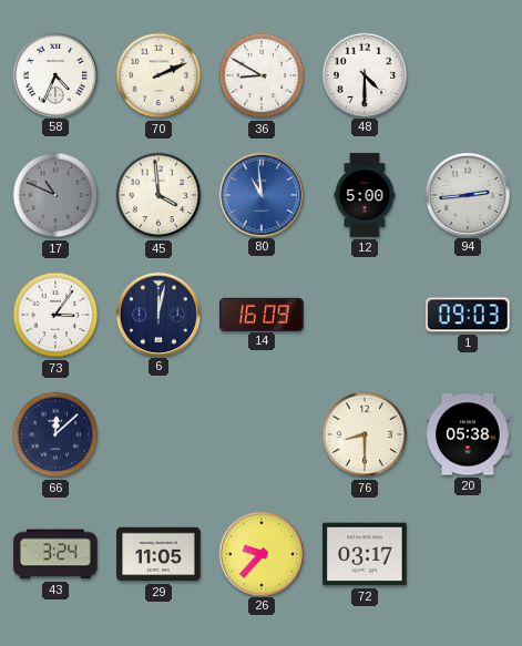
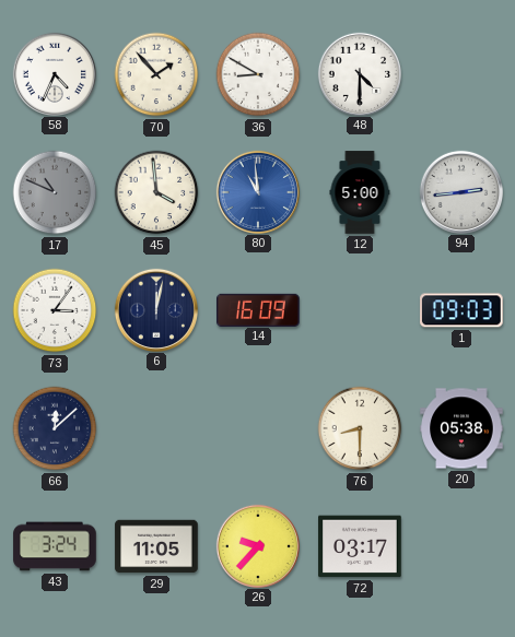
70: 2:11 -> 1:53 (156, 74)
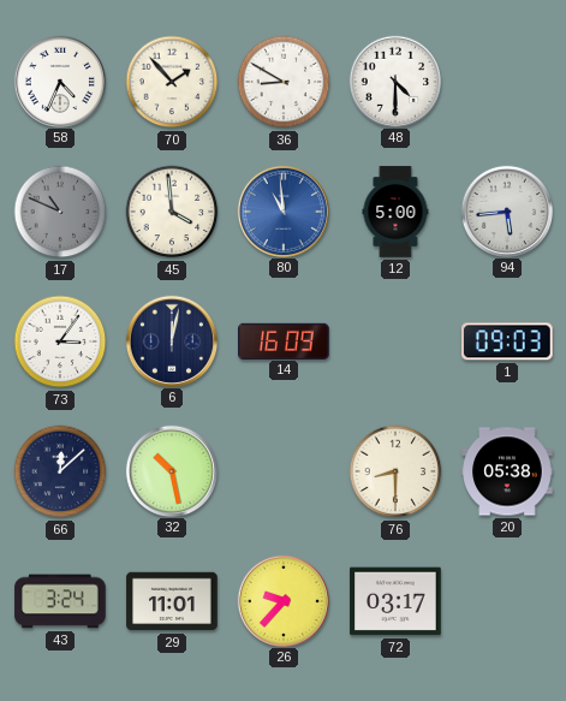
94: 2:44 -> 5:44 (506, 210)
32: none -> 10:28 (171, 470)
29: 11:05 -> 11:01 (172, 601)
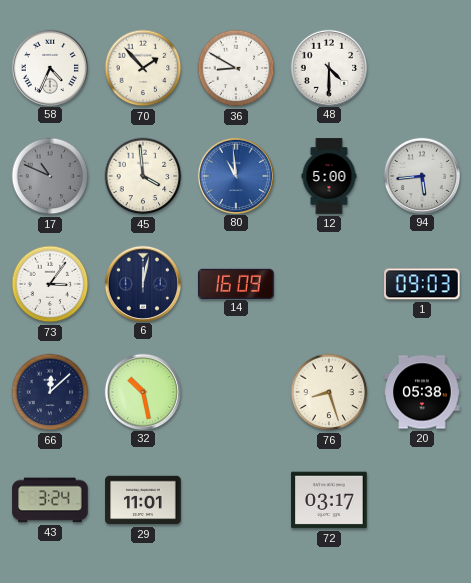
76: 8:30 -> 8:27 (329, 392)
26: 9:37 -> none (282, 600)
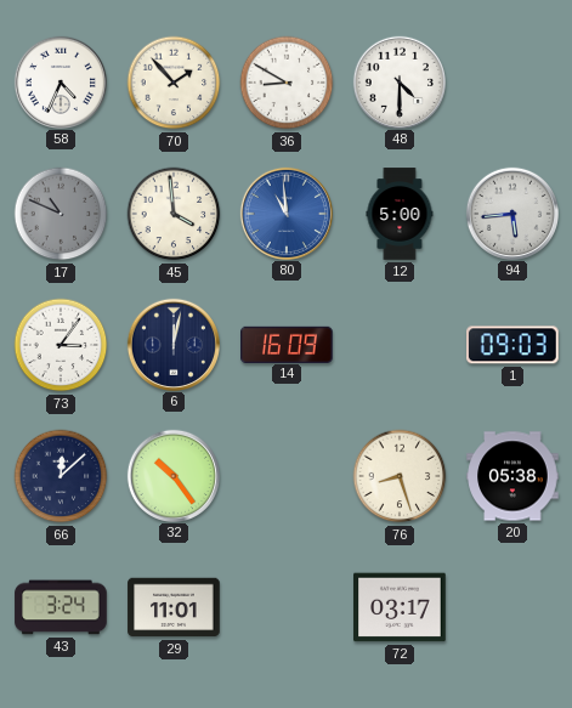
32: 10:28 -> 10:24 (172, 475)
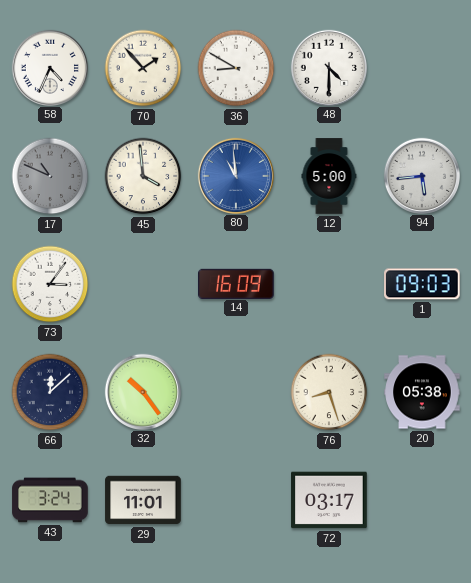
6: 12:02 -> none (172, 344)
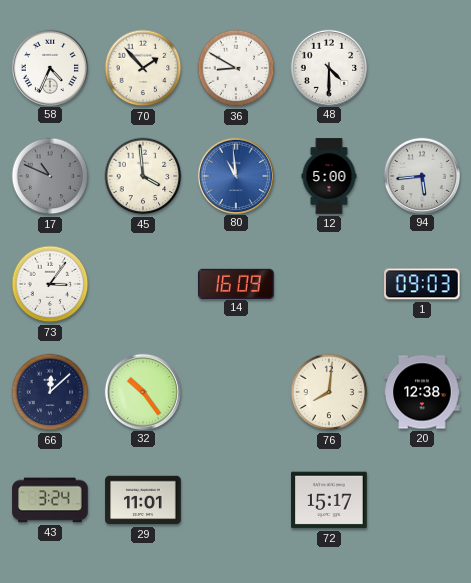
76: 8:27 -> 8:01 (329, 392)
20: 05:38 -> 12:38 (422, 392)
72: 03:17 -> 15:17 (329, 500)
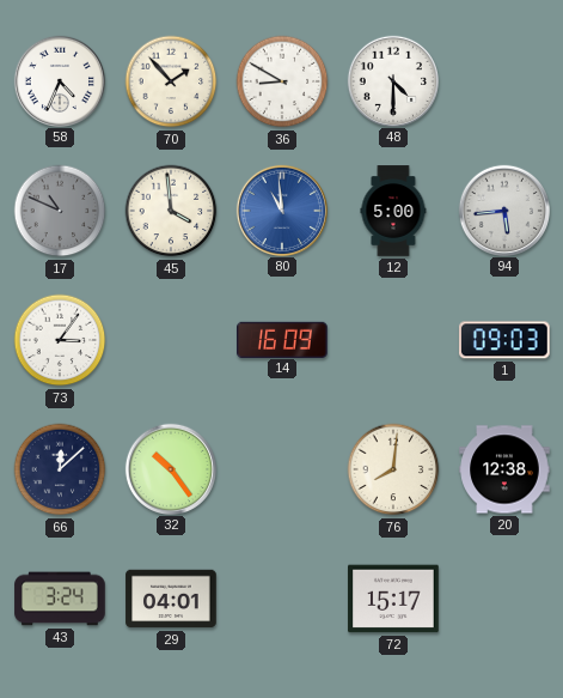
29: 11:01 -> 04:01 (171, 599)
